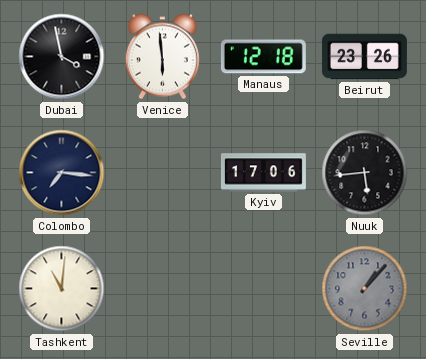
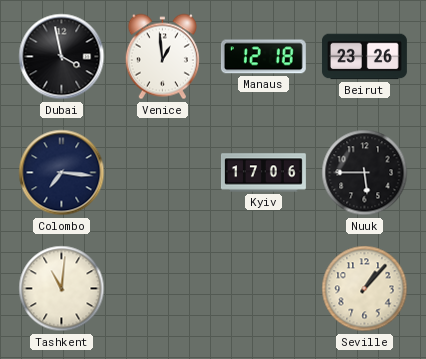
Venice: 5:59 -> 12:59 (162, 57)
Nuuk: 5:44 -> 5:45 (365, 173)
Seville dial: grey -> cream (365, 289)
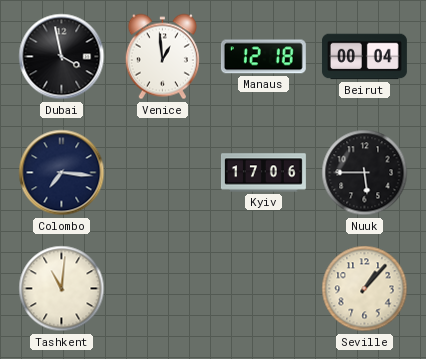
Beirut: 23:26 -> 00:04 (364, 57)
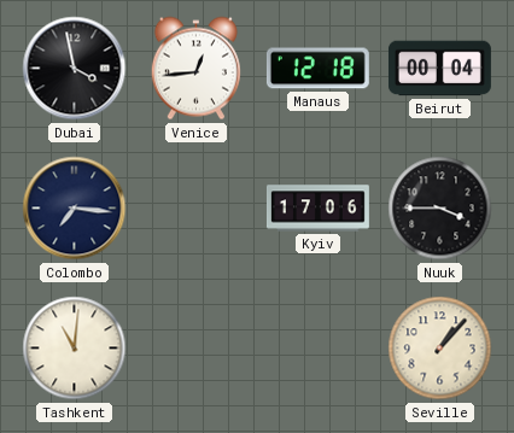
Venice: 12:59 -> 12:44 (195, 69)
Nuuk: 5:45 -> 3:45 (440, 209)
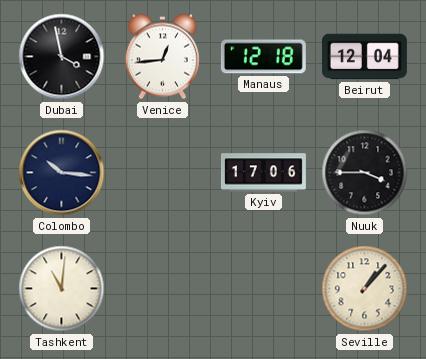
Beirut: 00:04 -> 12:04 (364, 57)
Colombo: 7:16 -> 10:16 (62, 173)
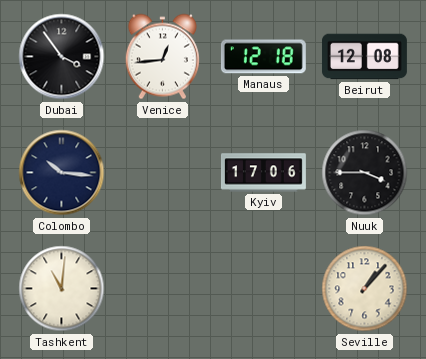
Dubai: 3:58 -> 3:54 (62, 57)
Beirut: 12:04 -> 12:08 (364, 57)
